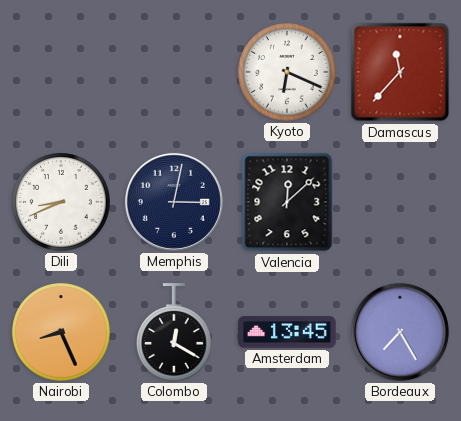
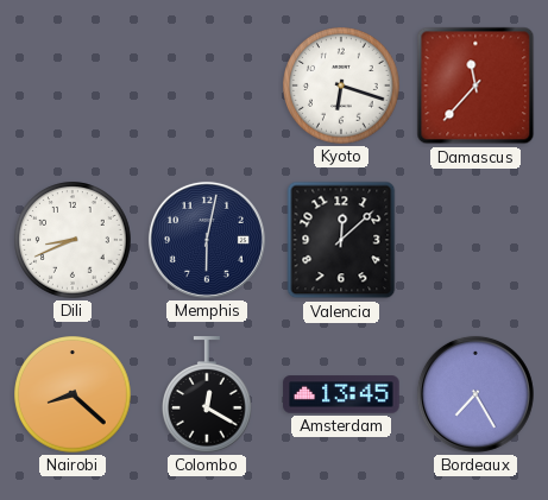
Kyoto: 6:19 -> 6:18 (341, 86)
Memphis: 3:02 -> 6:02 (207, 240)
Nairobi: 8:26 -> 8:22 (73, 394)
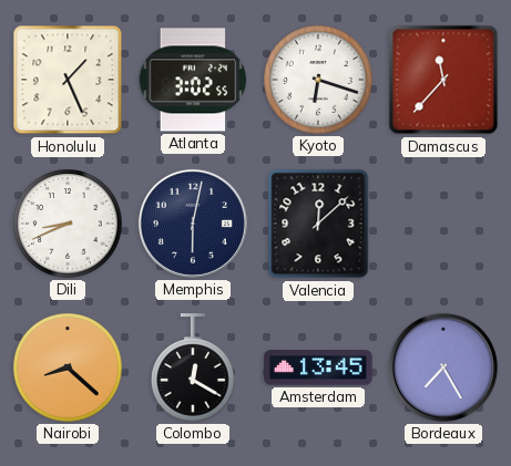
Honolulu: none -> 1:26 (68, 80)
Atlanta: none -> 3:02 (193, 80)
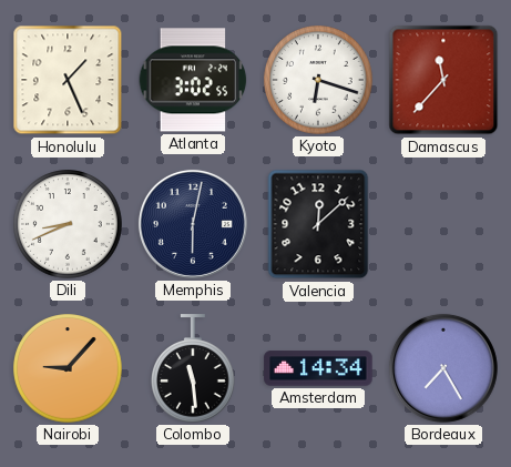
Nairobi: 8:22 -> 9:07 (68, 368)
Colombo: 12:20 -> 11:29 (194, 368)
Amsterdam: 13:45 -> 14:34 (318, 368)
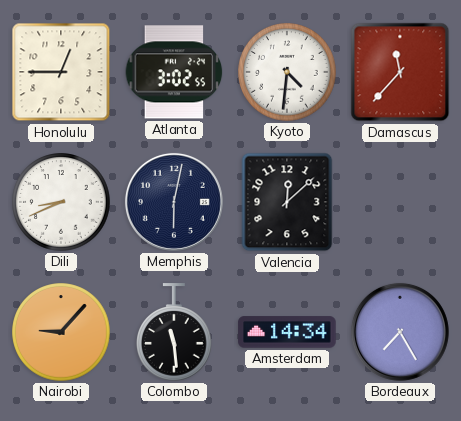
Honolulu: 1:26 -> 12:45 (61, 72)
Kyoto: 6:18 -> 4:31 (287, 72)
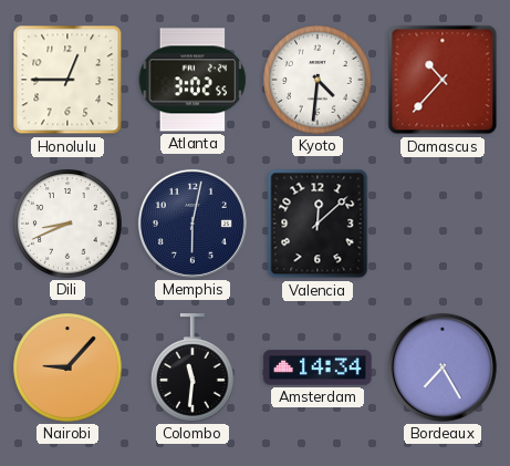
Damascus: 11:37 -> 10:37 (443, 80)
Colombo: 11:29 -> 11:31 (194, 367)
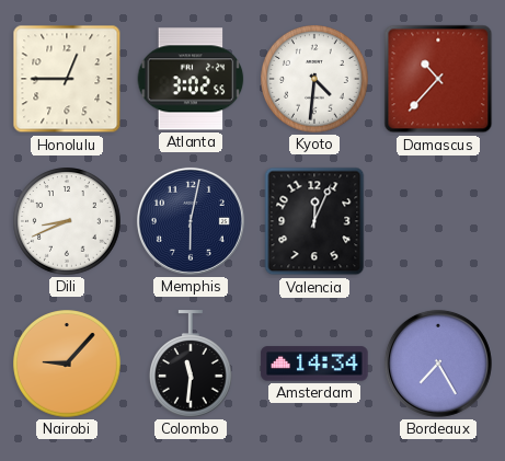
Valencia: 12:08 -> 12:04 (314, 221)
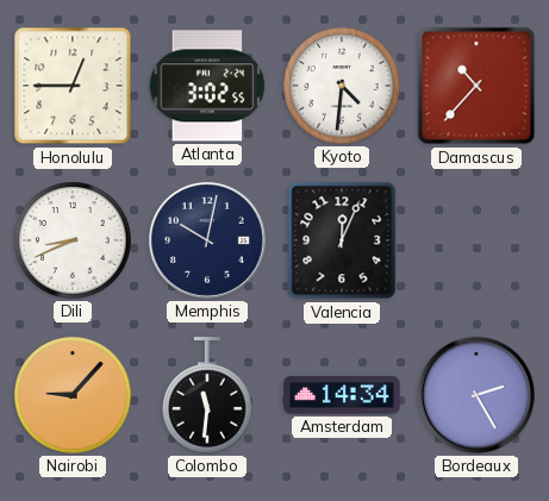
Memphis: 6:02 -> 10:02 (207, 240)
Bordeaux: 7:25 -> 2:25 (476, 395)
